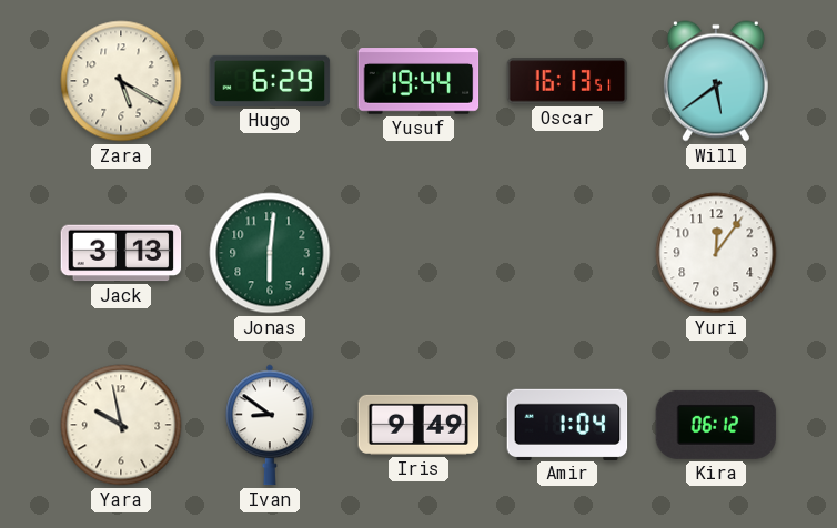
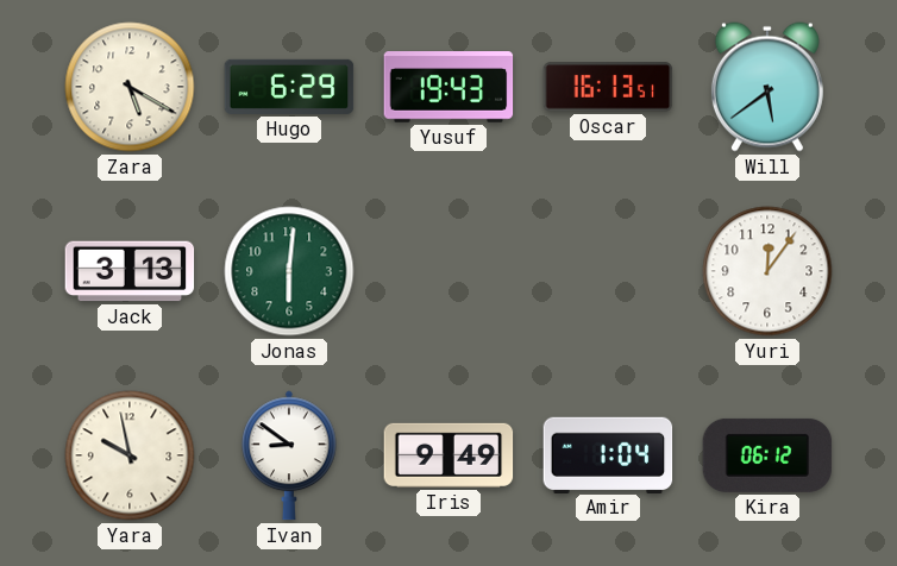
Yusuf: 19:44 -> 19:43 (448, 87)
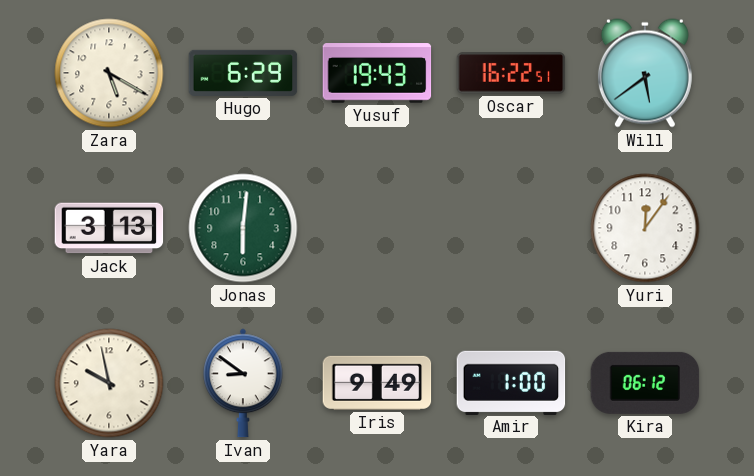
Oscar: 16:13 -> 16:22 (511, 73)
Amir: 1:04 -> 1:00 (511, 382)
